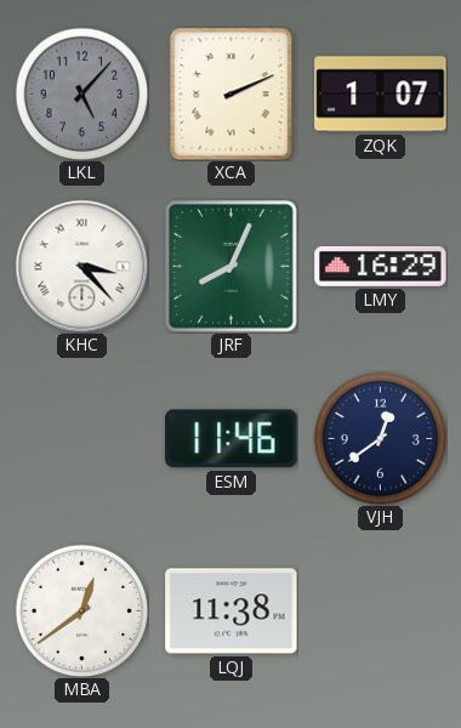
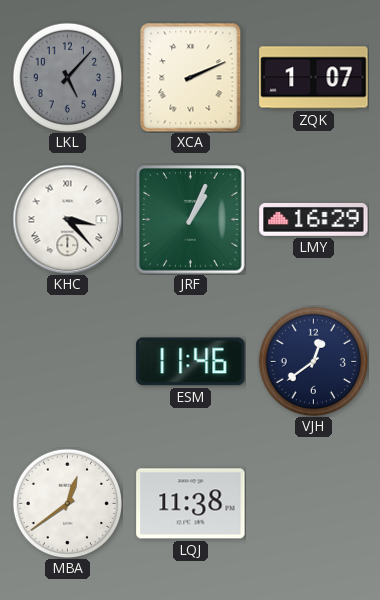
JRF: 8:04 -> 1:04 (191, 220)
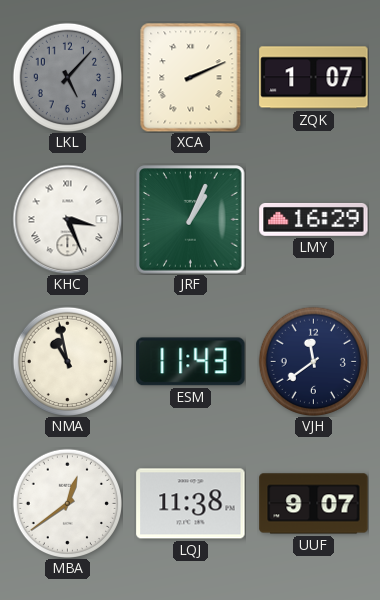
KHC: 3:23 -> 3:26 (67, 219)
NMA: none -> 10:58 (67, 361)
ESM: 11:46 -> 11:43 (191, 362)
VJH: 12:39 -> 11:39 (313, 361)
UUF: none -> 9:07 (314, 504)
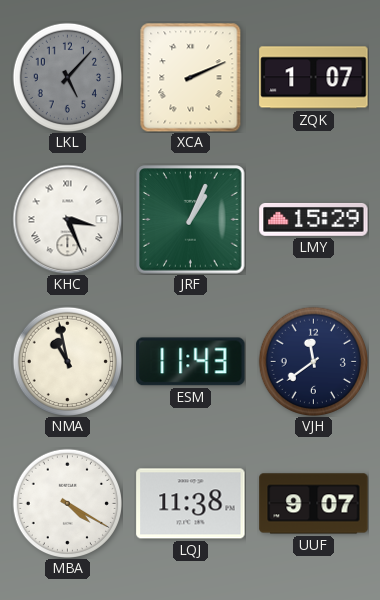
LMY: 16:29 -> 15:29 (314, 219)
MBA: 12:39 -> 4:20 (67, 503)
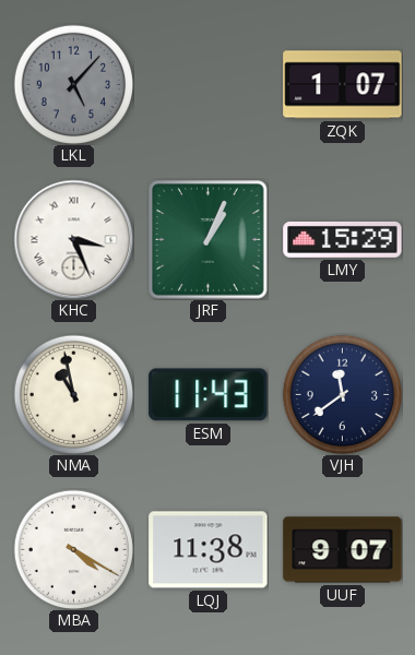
XCA: 2:11 -> none (191, 77)
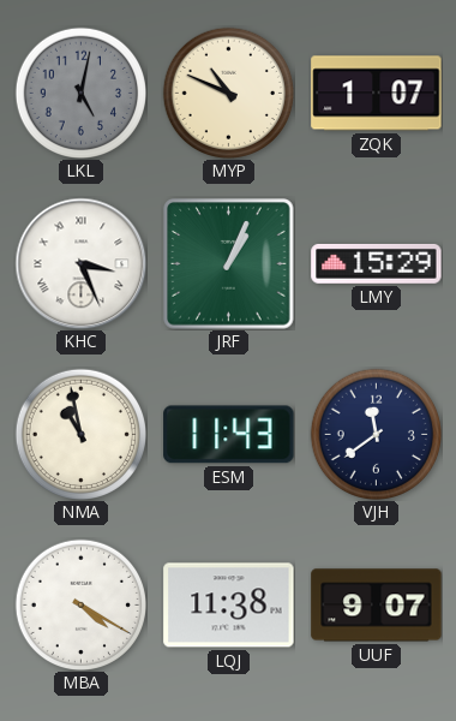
LKL: 5:07 -> 5:02 (80, 93)
MYP: none -> 10:49 (228, 93)
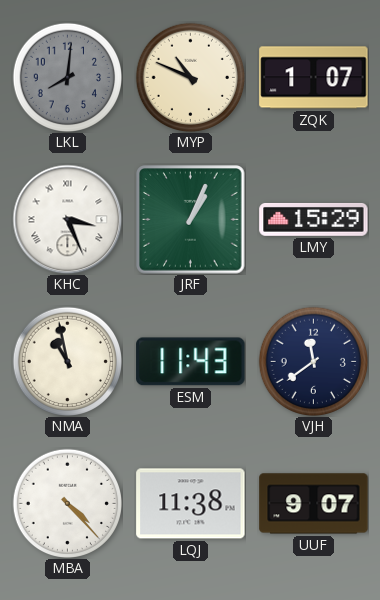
LKL: 5:02 -> 8:01 (67, 77)
MBA: 4:20 -> 4:23 (67, 503)
